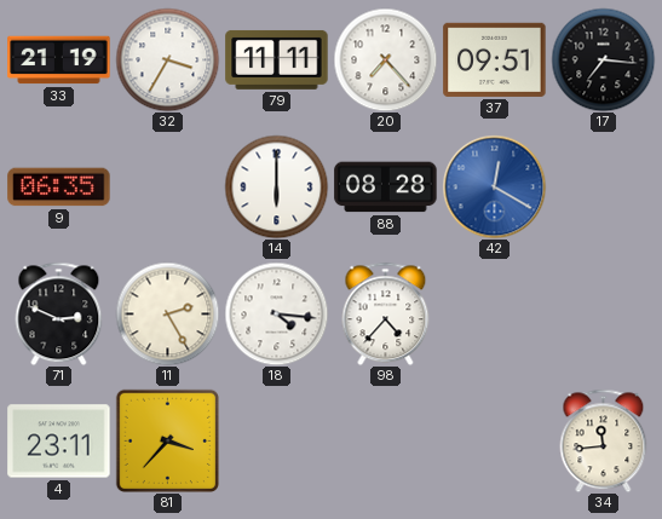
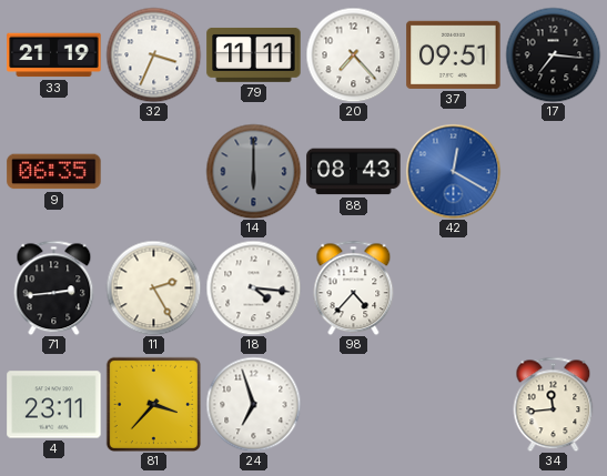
32: 3:35 -> 3:34 (153, 54)
14 dial: white -> grey (253, 171)
88: 08:28 -> 08:43 (354, 172)
71: 2:49 -> 2:44 (54, 287)
24: none -> 6:57 (253, 404)
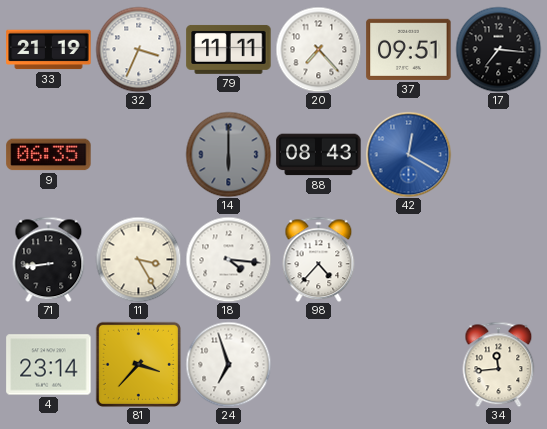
71: 2:44 -> 8:44 (49, 259)
11: 2:25 -> 3:25 (138, 259)
4: 23:11 -> 23:14 (49, 365)
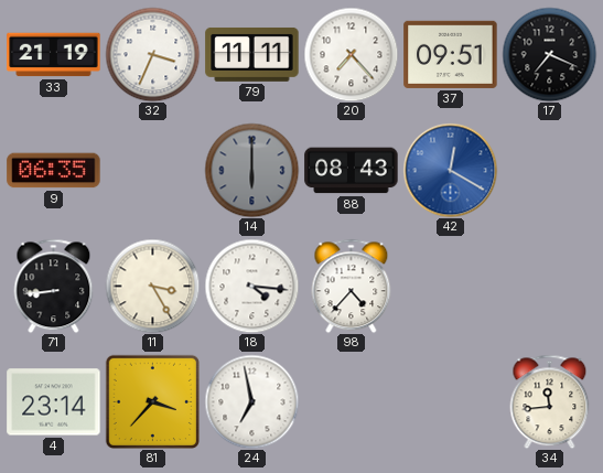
17: 7:16 -> 7:19 (549, 54)
24: 6:57 -> 6:58 (251, 401)
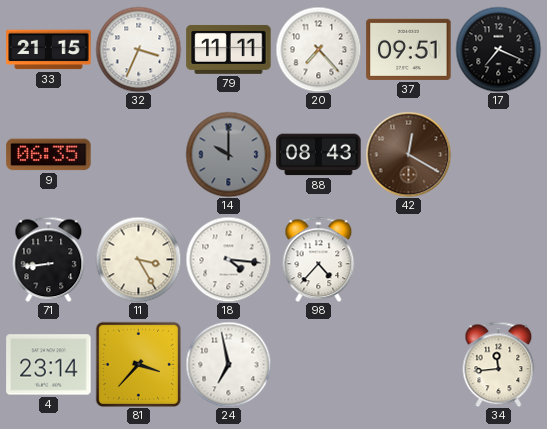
33: 21:19 -> 21:15 (49, 50)
14: 6:00 -> 10:00 (228, 154)
42 dial: blue -> brown (408, 154)
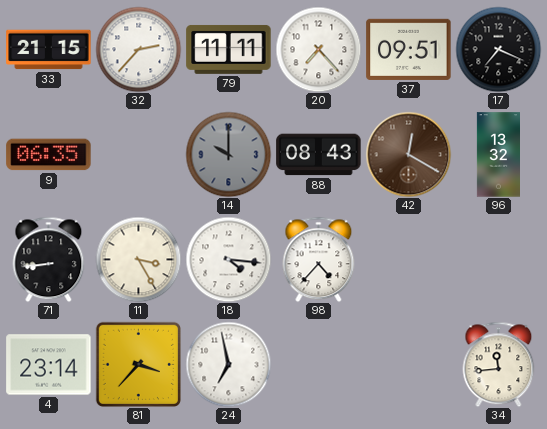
32: 3:34 -> 2:37 (138, 49)
96: none -> 13:32 (498, 155)
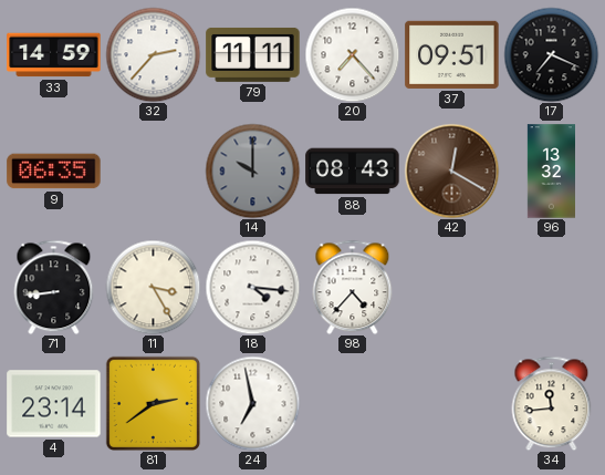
33: 21:15 -> 14:59 (54, 55)
81: 3:37 -> 2:39 (153, 403)
